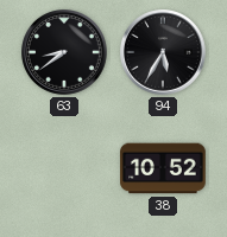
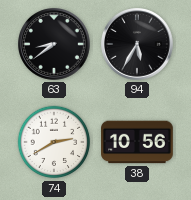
74: none -> 2:40 (54, 142)
38: 10:52 -> 10:56 (137, 142)
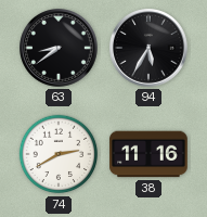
38: 10:56 -> 11:16 (148, 154)
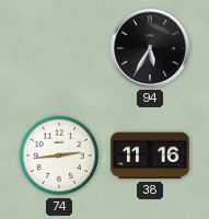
63: 8:39 -> none (60, 49)
74: 2:40 -> 2:44 (59, 155)
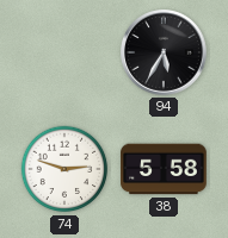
74: 2:44 -> 2:48 (64, 169)
38: 11:16 -> 5:58 (164, 169)
